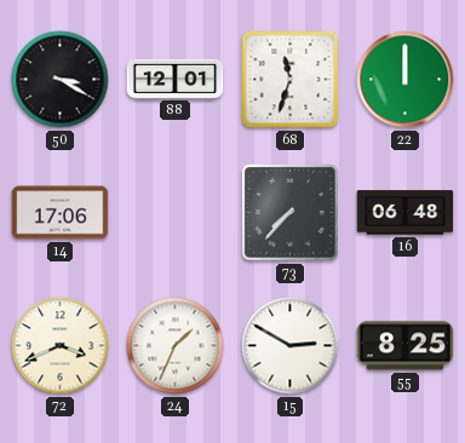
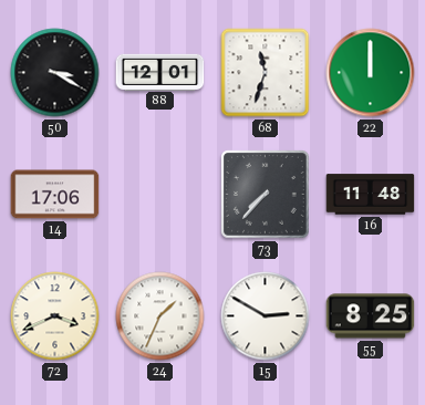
16: 06:48 -> 11:48 (371, 195)
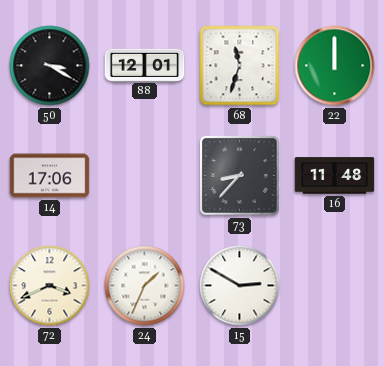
73: 7:37 -> 8:37 (240, 176)
55: 8:25 -> none (371, 316)
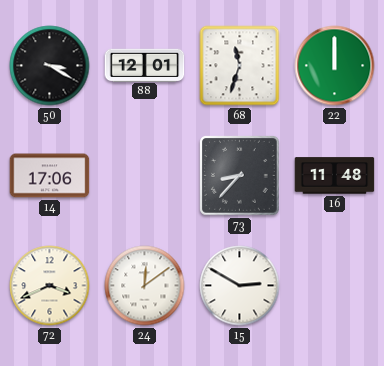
24: 1:34 -> 12:09 (145, 286)
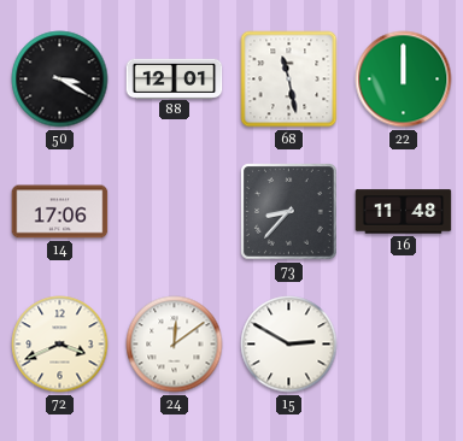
68: 11:33 -> 11:28 (289, 80)
